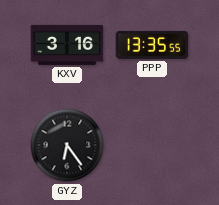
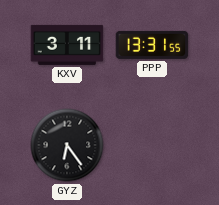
KXV: 3:16 -> 3:11 (67, 45)
PPP: 13:35 -> 13:31 (152, 45)
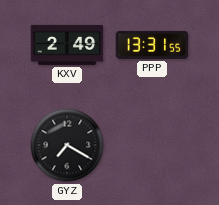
KXV: 3:11 -> 2:49 (67, 45)
GYZ: 6:24 -> 7:20 (67, 145)
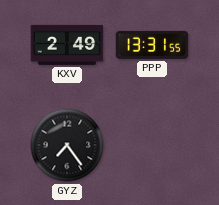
GYZ: 7:20 -> 7:24 (67, 145)
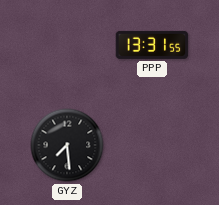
KXV: 2:49 -> none (67, 45)
GYZ: 7:24 -> 7:29 (67, 145)
